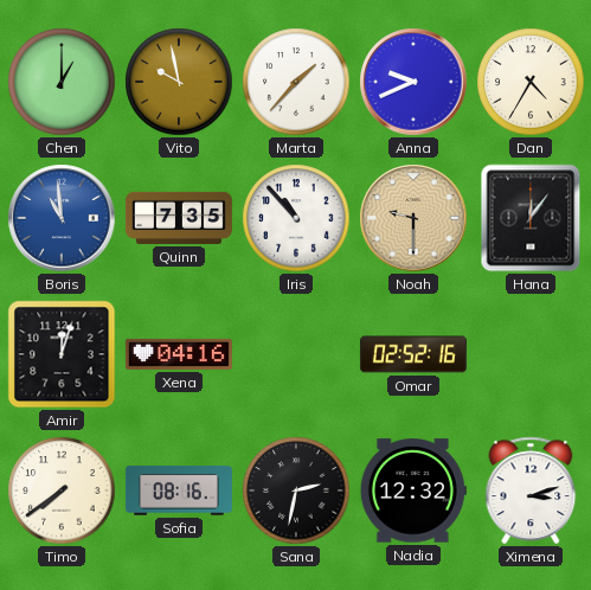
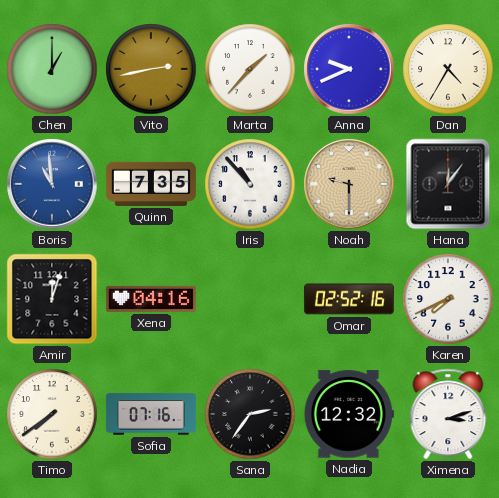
Vito: 9:58 -> 2:43 (151, 69)
Karen: none -> 7:41 (448, 299)
Sofia: 08:16 -> 07:16 (151, 414)
Sana: 2:32 -> 2:36 (250, 414)
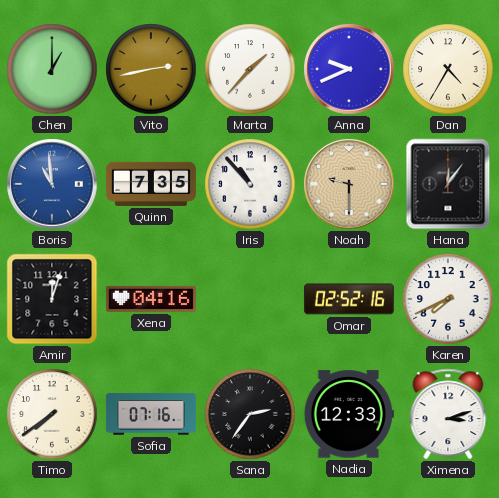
Nadia: 12:32 -> 12:33 (349, 414)
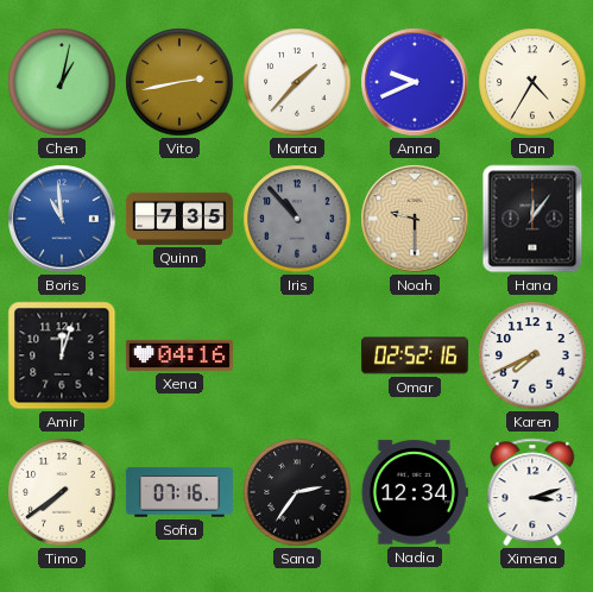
Chen: 1:00 -> 1:02 (62, 82)
Iris dial: white -> grey (297, 219)
Nadia: 12:33 -> 12:34 (415, 492)
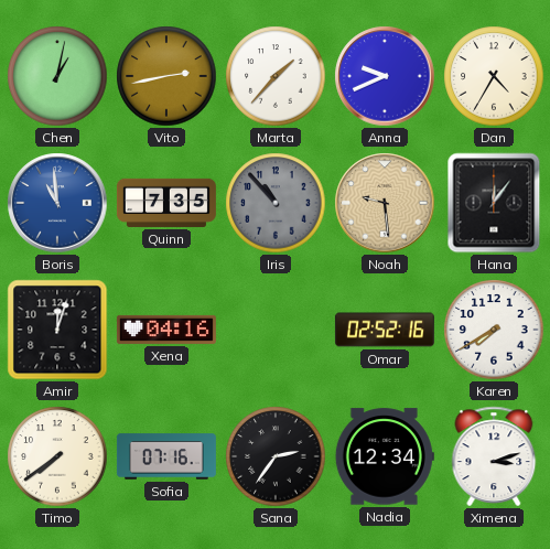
Noah: 9:30 -> 9:29 (385, 203)
Karen: 7:41 -> 7:40 (494, 330)
